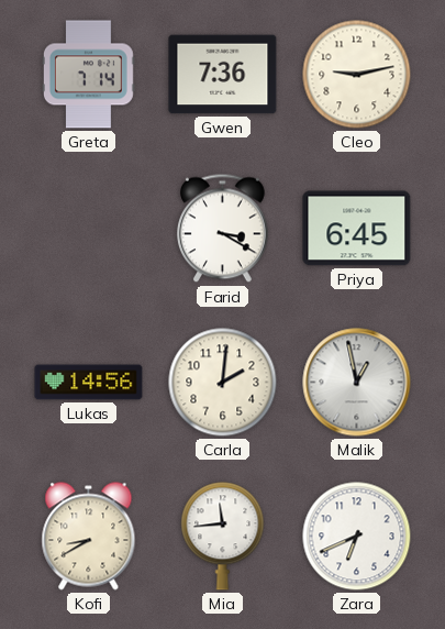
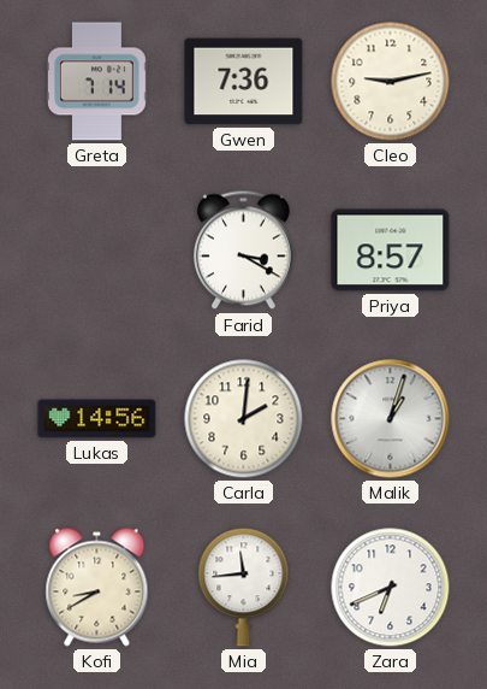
Priya: 6:45 -> 8:57 (391, 251)
Malik: 12:58 -> 1:03 (391, 419)
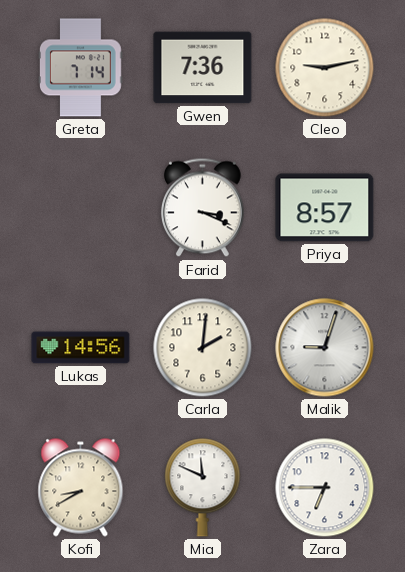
Farid: 3:20 -> 3:19 (203, 208)
Malik: 1:03 -> 9:03 (325, 348)
Mia: 11:44 -> 11:49 (203, 488)
Zara: 6:41 -> 6:45 (325, 488)
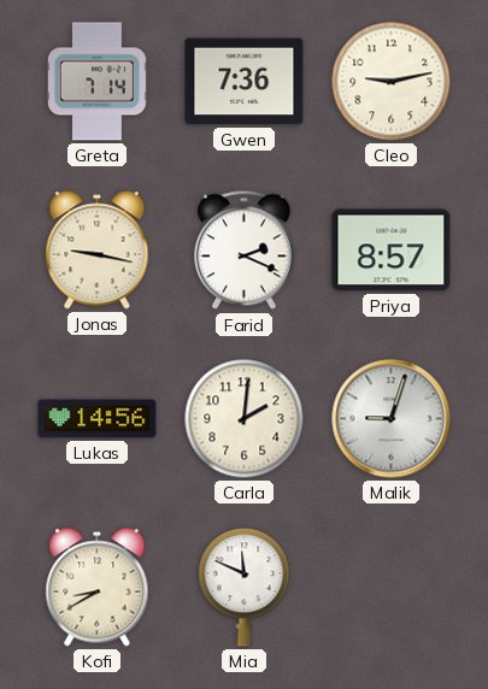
Jonas: none -> 9:17 (98, 251)
Farid: 3:19 -> 2:19 (245, 251)
Zara: 6:45 -> none (325, 488)
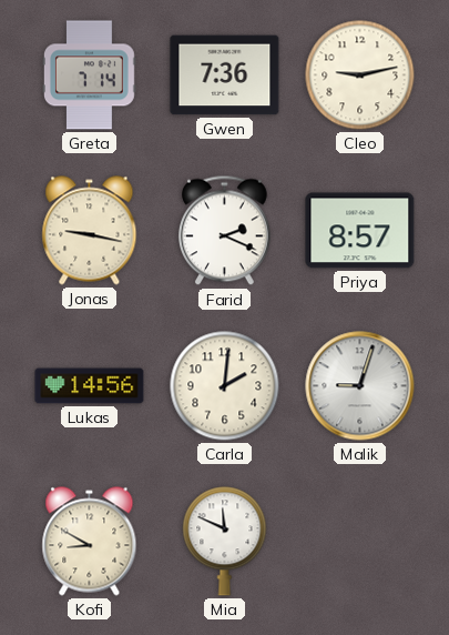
Kofi: 8:40 -> 8:50 (90, 542)
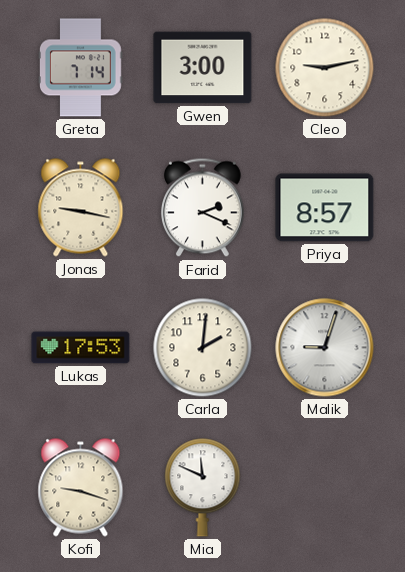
Gwen: 7:36 -> 3:00 (203, 68)
Lukas: 14:56 -> 17:53 (81, 348)
Kofi: 8:50 -> 9:18 (81, 488)
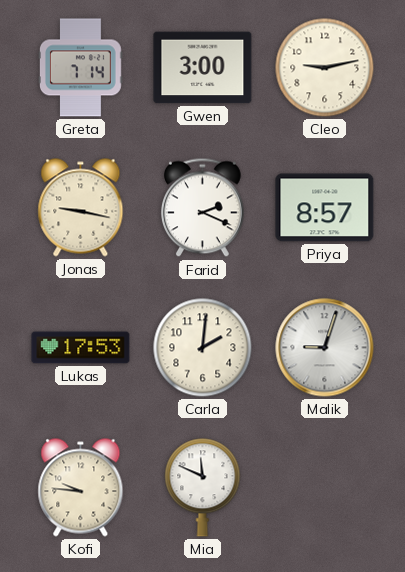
Kofi: 9:18 -> 9:46 (81, 488)
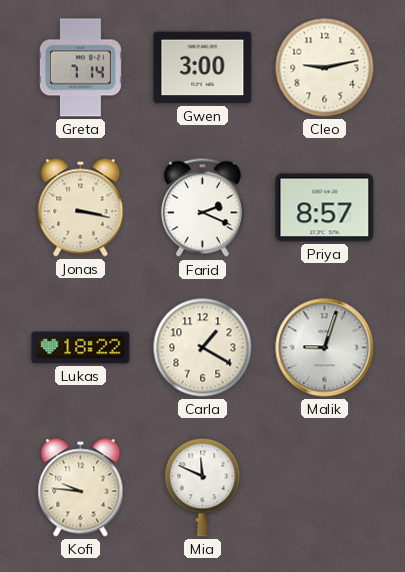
Jonas: 9:17 -> 3:17 (81, 208)
Lukas: 17:53 -> 18:22 (81, 348)
Carla: 2:01 -> 1:20 (203, 348)
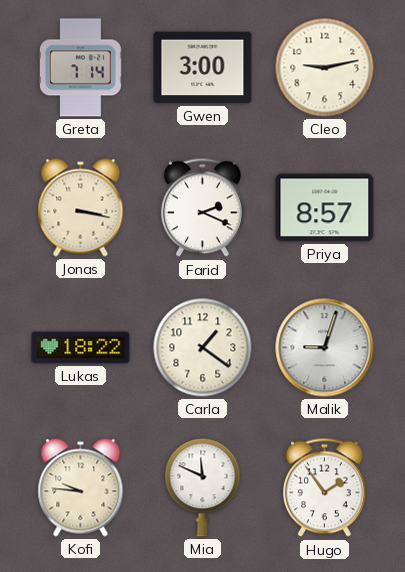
Carla: 1:20 -> 1:21 (203, 348)
Hugo: none -> 1:54 (325, 488)
